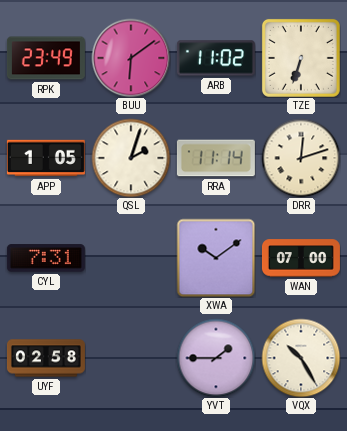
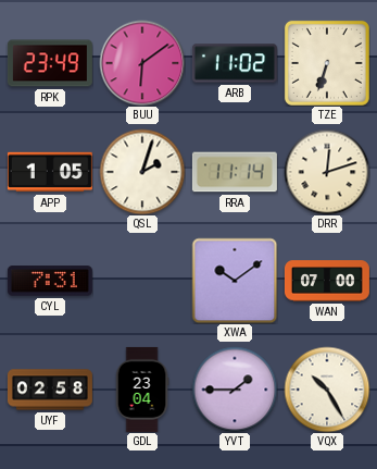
GDL: none -> 23:04 (142, 390)
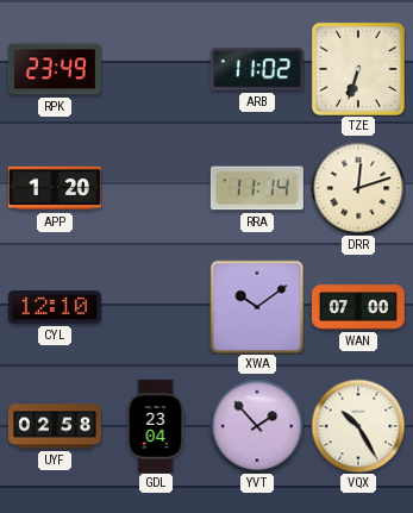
BUU: 6:09 -> none (142, 63)
APP: 1:05 -> 1:20 (55, 188)
QSL: 2:03 -> none (142, 172)
CYL: 7:31 -> 12:10 (55, 307)
YVT: 1:45 -> 1:53 (257, 426)
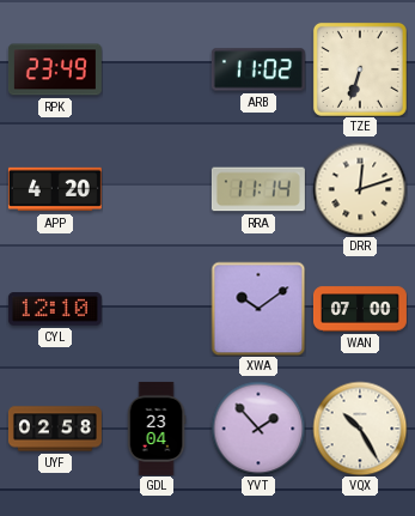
APP: 1:20 -> 4:20 (55, 189)
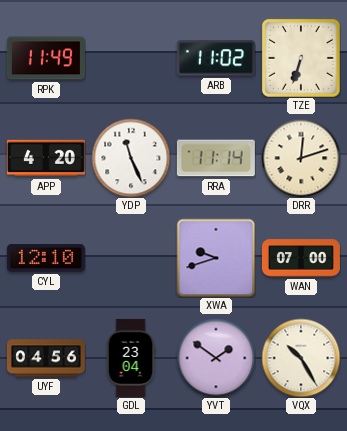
RPK: 23:49 -> 11:49 (46, 58)
YDP: none -> 11:26 (131, 158)
XWA: 10:09 -> 9:42 (216, 258)
UYF: 02:58 -> 04:56 (46, 358)
YVT: 1:53 -> 1:51 (216, 358)
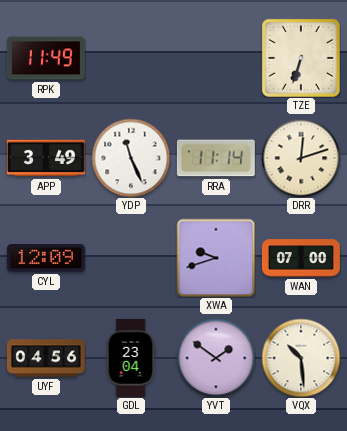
ARB: 11:02 -> none (216, 58)
APP: 4:20 -> 3:49 (46, 158)
CYL: 12:10 -> 12:09 (46, 258)
VQX: 10:25 -> 10:29 (301, 358)
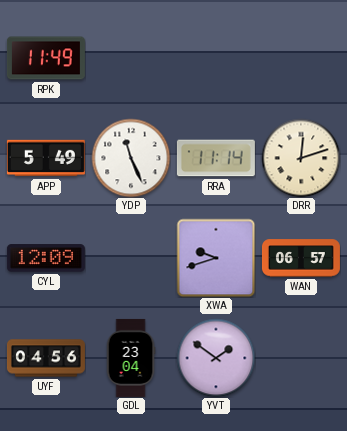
TZE: 6:33 -> none (301, 58)
APP: 3:49 -> 5:49 (46, 158)
WAN: 07:00 -> 06:57 (301, 258)
VQX: 10:29 -> none (301, 358)
